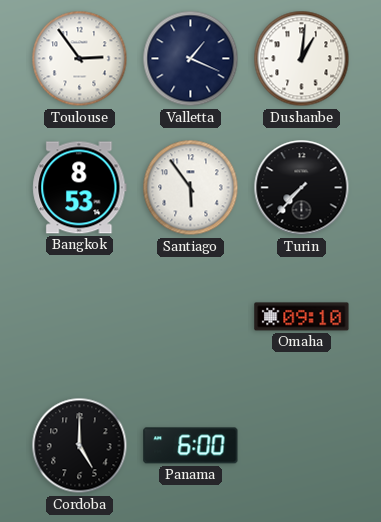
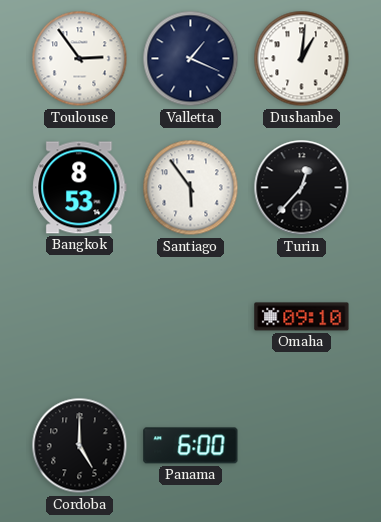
Turin: 7:37 -> 12:37 (302, 188)
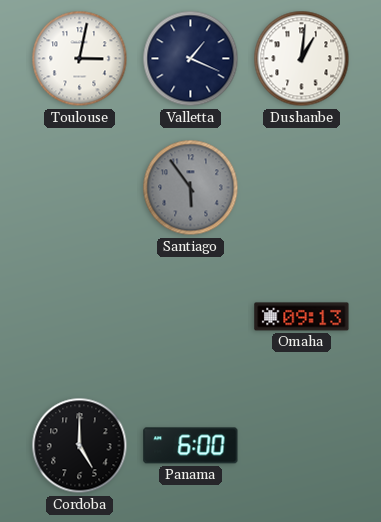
Toulouse: 2:54 -> 3:02 (80, 59)
Bangkok: 8:53 -> none (80, 188)
Santiago dial: white -> grey (191, 188)
Turin: 12:37 -> none (302, 188)
Omaha: 09:10 -> 09:13 (302, 317)
